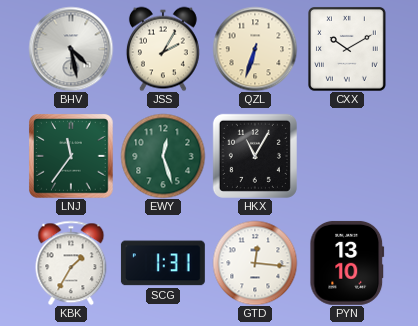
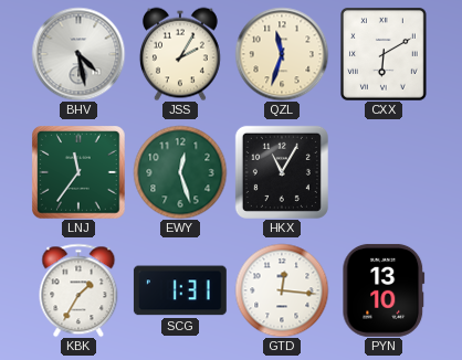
QZL: 6:33 -> 11:33 (282, 54)
CXX: 10:10 -> 6:10 (385, 54)
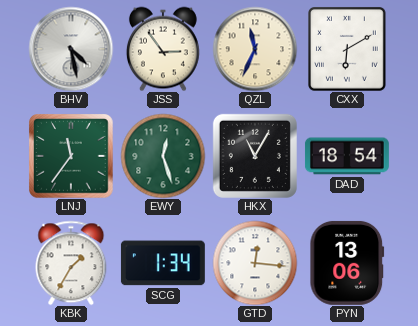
JSS: 2:05 -> 2:54 (163, 49)
QZL: 11:33 -> 11:34 (255, 49)
DAD: none -> 18:54 (347, 156)
SCG: 1:31 -> 1:34 (163, 263)
PYN: 13:10 -> 13:06 (347, 263)
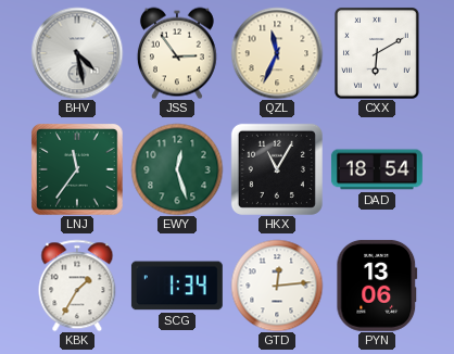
GTD: 12:16 -> 12:14 (277, 286)
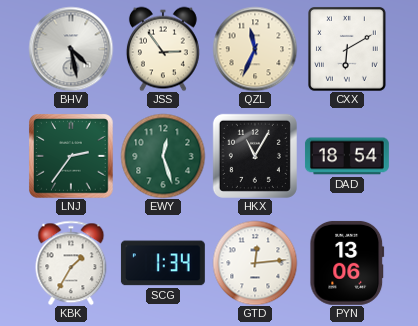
LNJ: 11:36 -> 2:36 (71, 156)
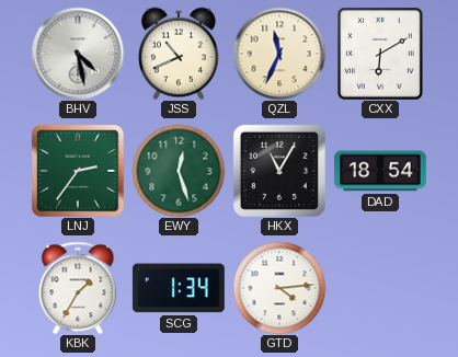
JSS: 2:54 -> 10:41 (179, 54)
GTD: 12:14 -> 4:14 (279, 288)
PYN: 13:06 -> none (347, 263)
